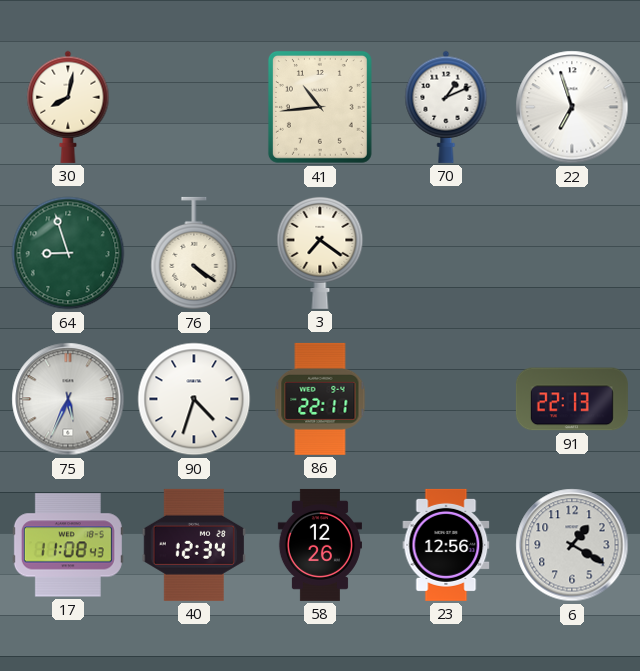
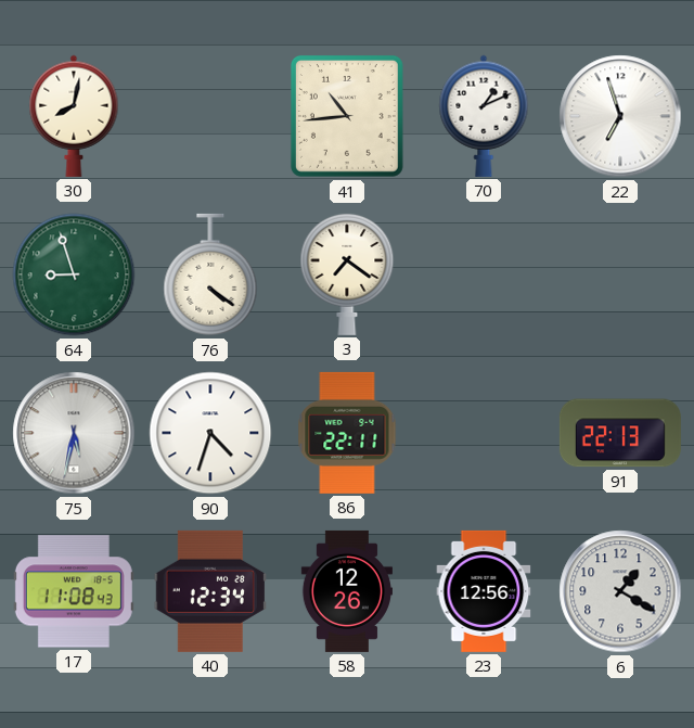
75: 5:34 -> 5:32 (74, 433)
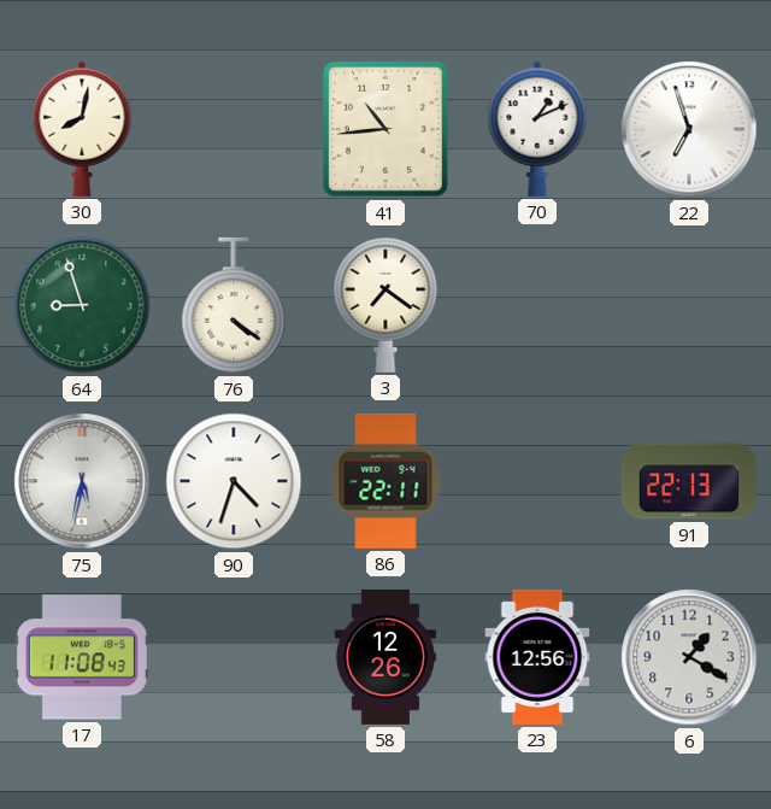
40: 12:34 -> none (209, 591)
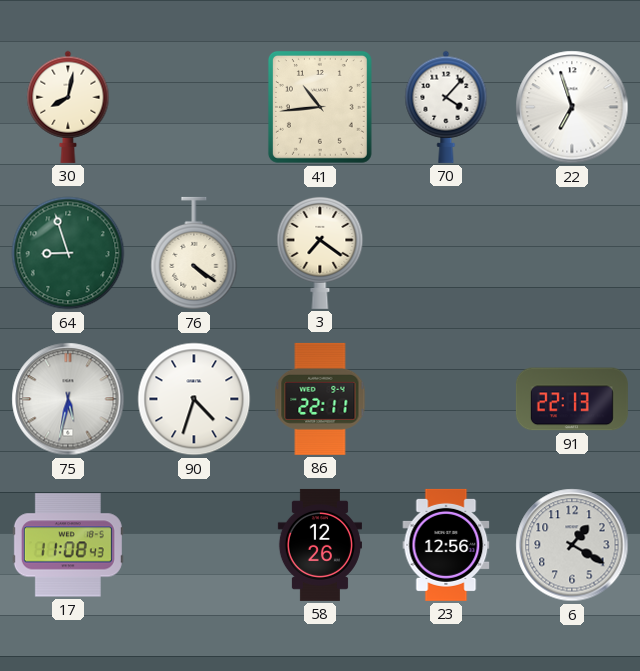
70: 1:11 -> 4:07 (446, 107)
